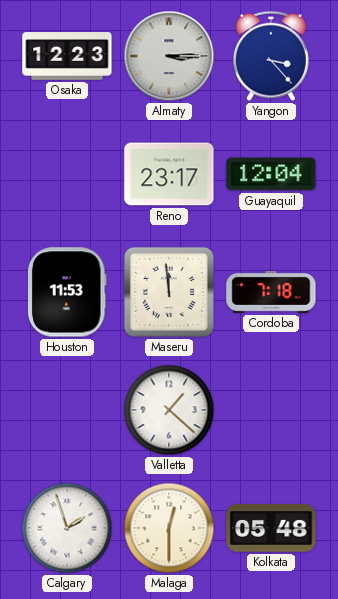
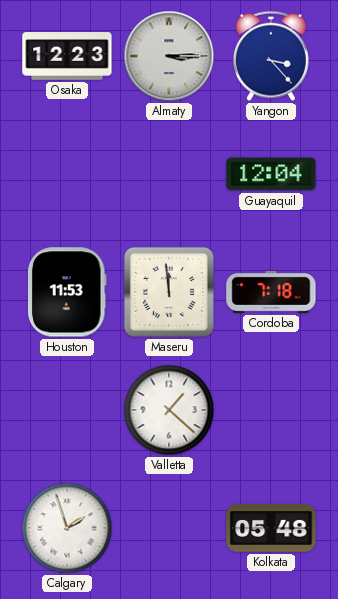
Reno: 23:17 -> none (169, 174)
Malaga: 12:30 -> none (169, 528)
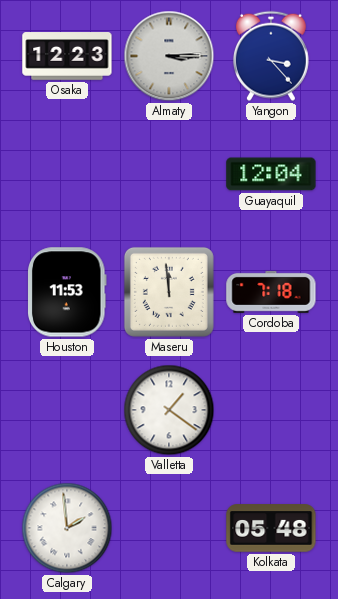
Valletta: 1:22 -> 1:21 (169, 410)
Calgary: 1:57 -> 1:59 (67, 528)
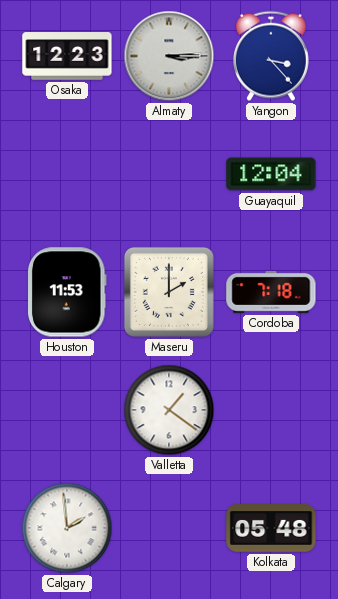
Maseru: 11:59 -> 2:00 (169, 292)
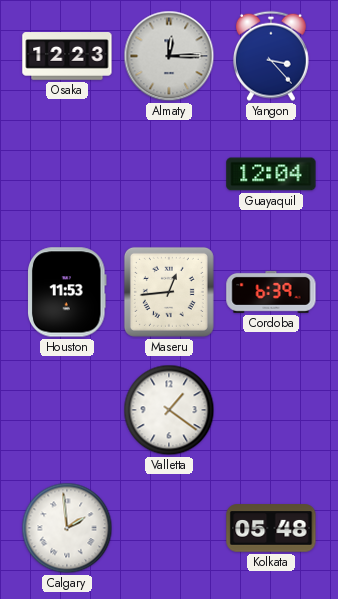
Almaty: 3:15 -> 12:15 (169, 56)
Maseru: 2:00 -> 12:44 (169, 292)
Cordoba: 7:18 -> 6:39 (271, 292)
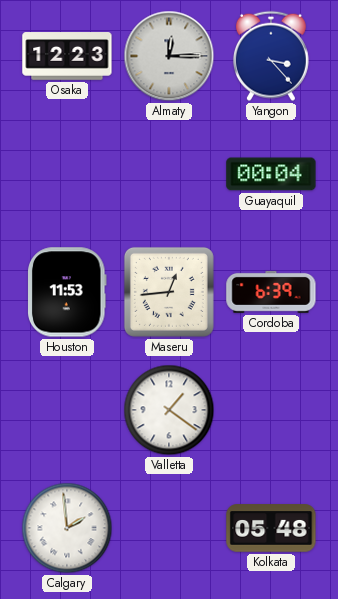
Guayaquil: 12:04 -> 00:04 (271, 174)
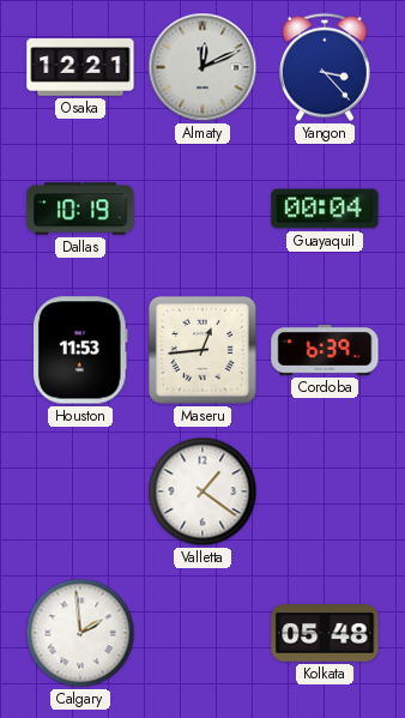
Osaka: 12:23 -> 12:21 (80, 67)
Almaty: 12:15 -> 12:11 (202, 67)
Dallas: none -> 10:19 (80, 209)
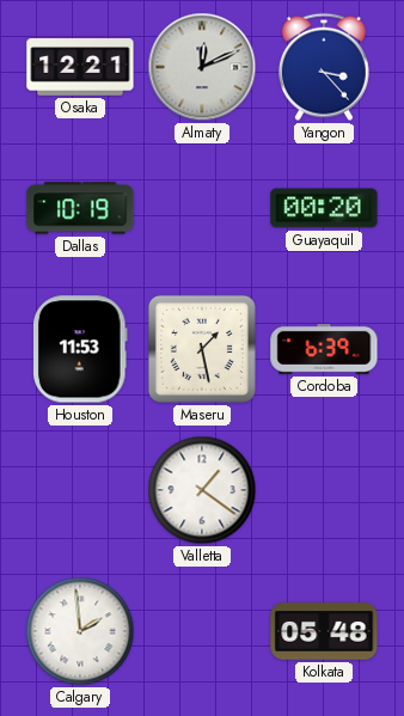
Guayaquil: 00:04 -> 00:20 (324, 208)
Maseru: 12:44 -> 1:28 (202, 349)
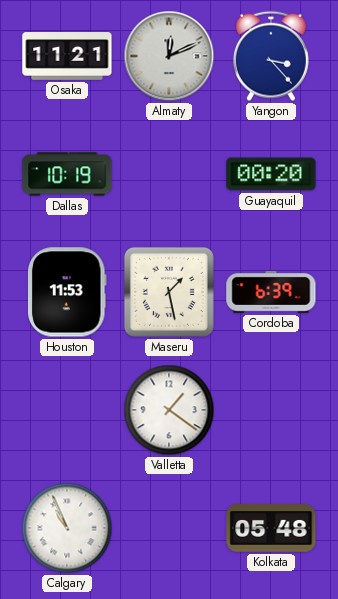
Osaka: 12:21 -> 11:21 (67, 56)
Calgary: 1:59 -> 10:56 (67, 528)
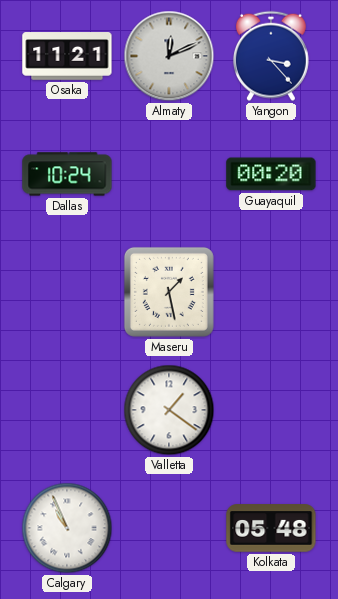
Dallas: 10:19 -> 10:24 (67, 174)
Houston: 11:53 -> none (68, 292)
Cordoba: 6:39 -> none (271, 292)
